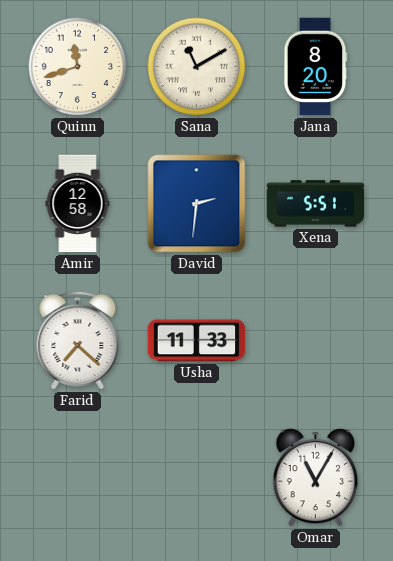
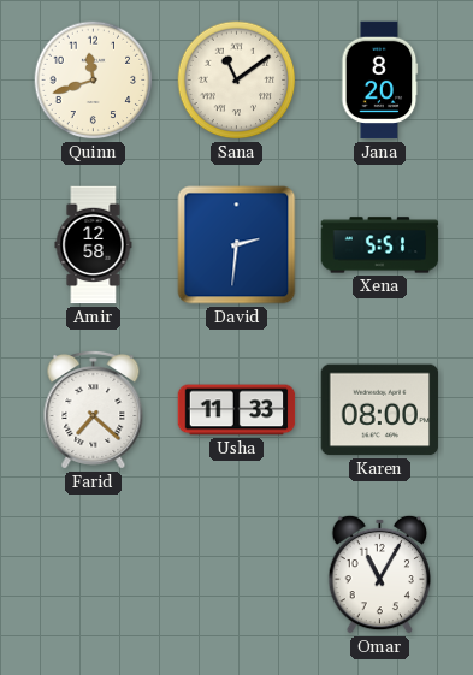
Sana: 11:10 -> 11:09 (237, 81)
Karen: none -> 08:00 (380, 410)
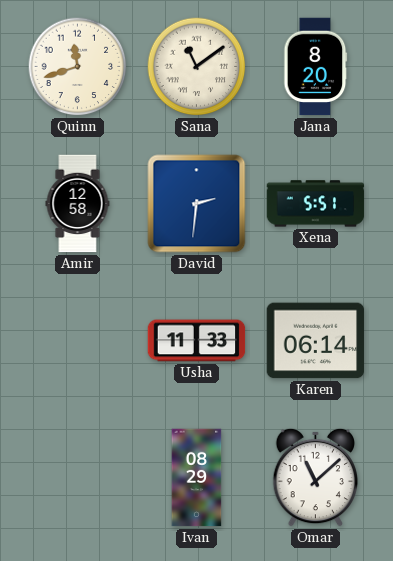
Farid: 7:22 -> none (94, 409)
Karen: 08:00 -> 06:14 (316, 341)
Ivan: none -> 08:29 (197, 478)
Omar: 11:05 -> 11:08 (316, 477)
